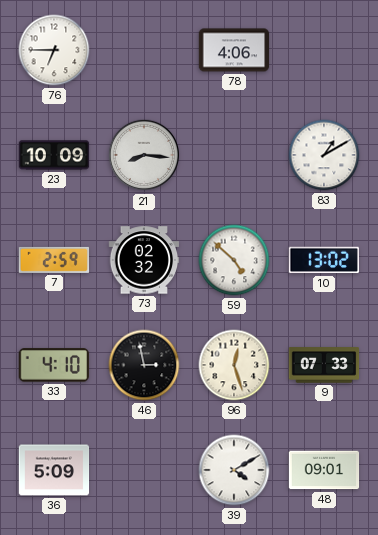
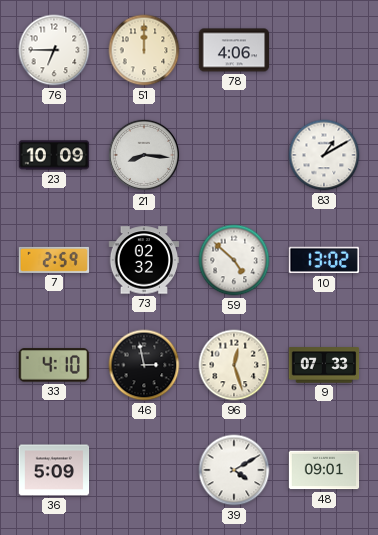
51: none -> 12:00 (144, 50)
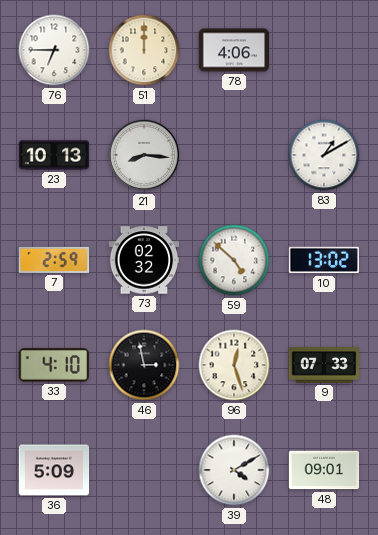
23: 10:09 -> 10:13 (54, 155)
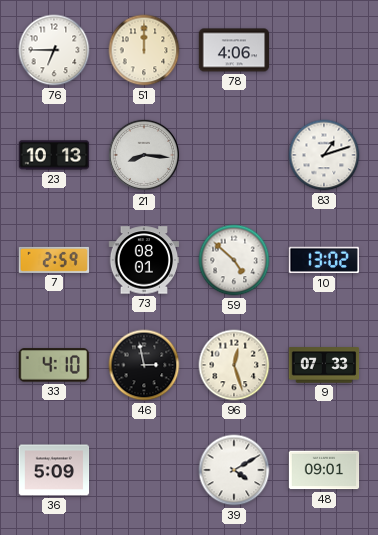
83: 1:10 -> 1:12 (324, 155)
73: 02:32 -> 08:01 (144, 260)
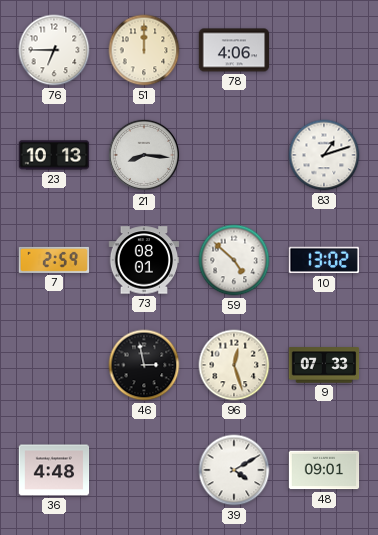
33: 4:10 -> none (53, 365)
36: 5:09 -> 4:48 (54, 470)
